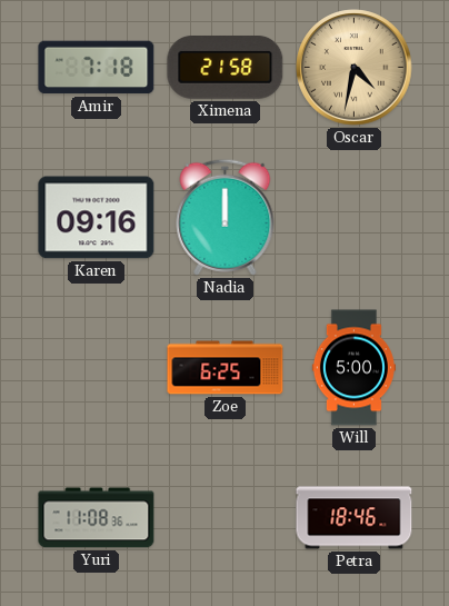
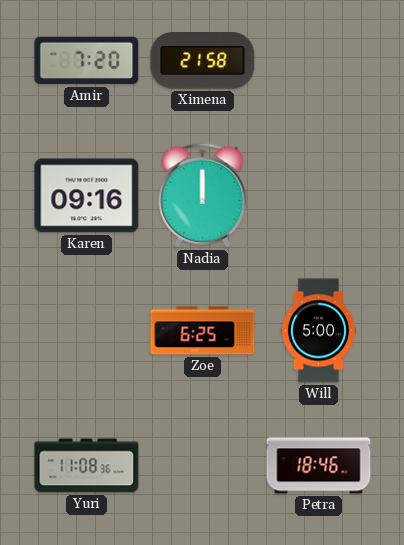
Amir: 7:18 -> 7:20 (87, 61)
Oscar: 4:32 -> none (355, 68)
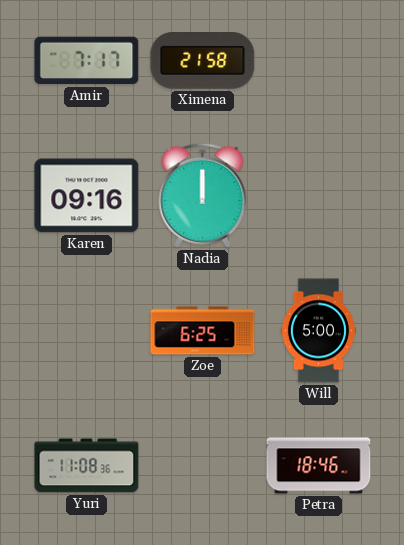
Amir: 7:20 -> 7:17 (87, 61)
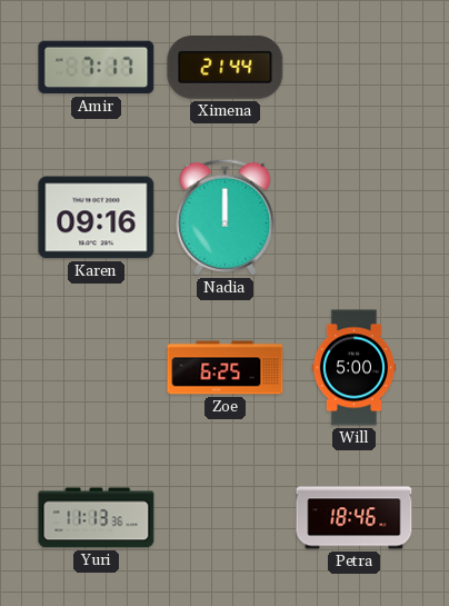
Ximena: 21:58 -> 21:44 (226, 68)
Yuri: 11:08 -> 11:13 (97, 518)
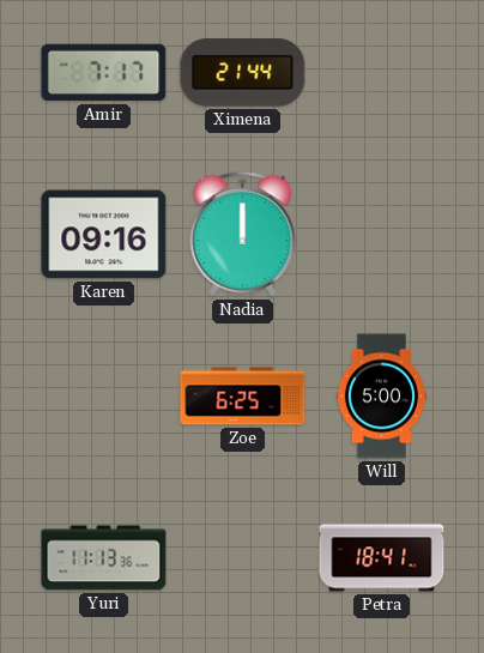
Petra: 18:46 -> 18:41 (382, 558)
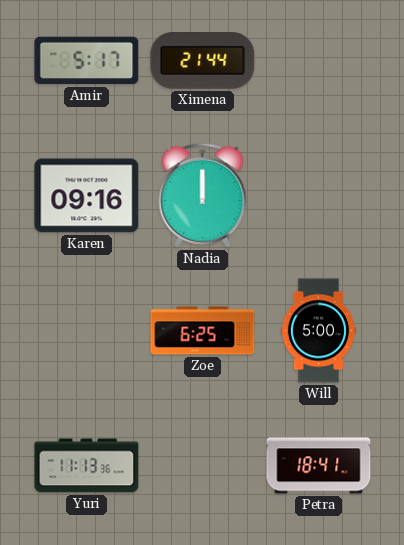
Amir: 7:17 -> 5:17 (87, 61)
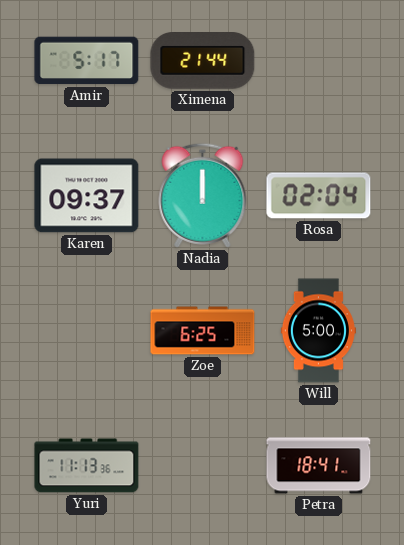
Karen: 09:16 -> 09:37 (87, 196)
Rosa: none -> 02:04 (319, 196)
